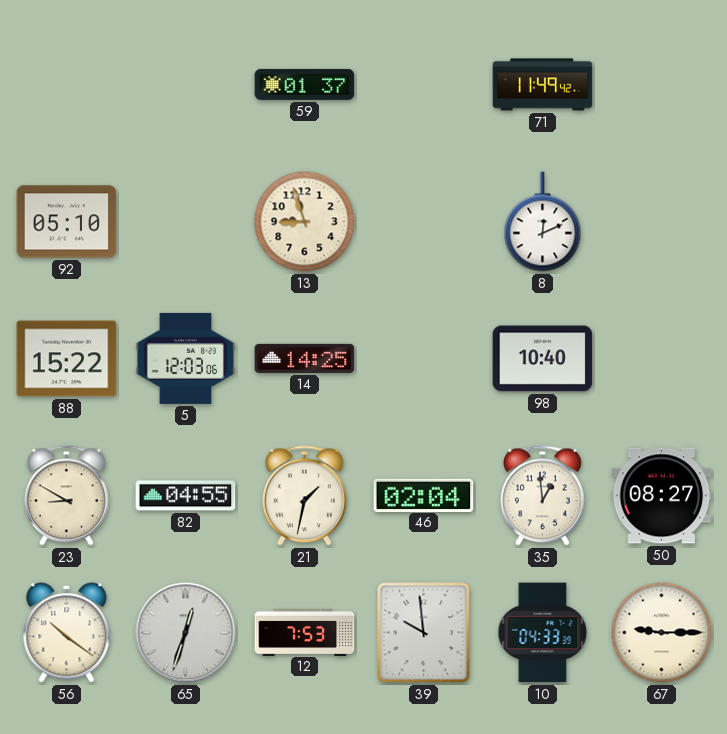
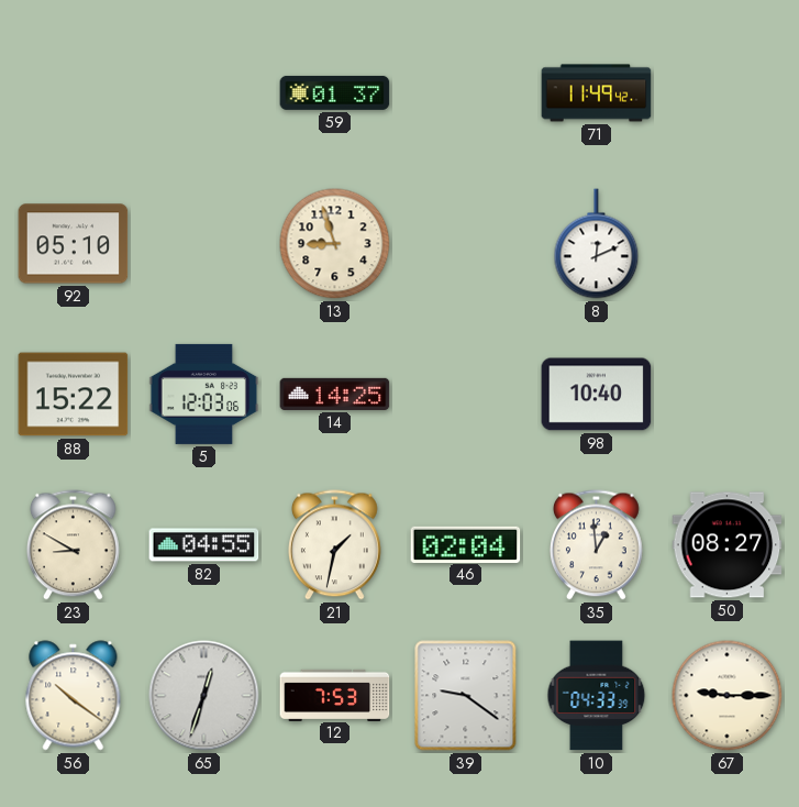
39: 9:59 -> 9:21 (466, 696)
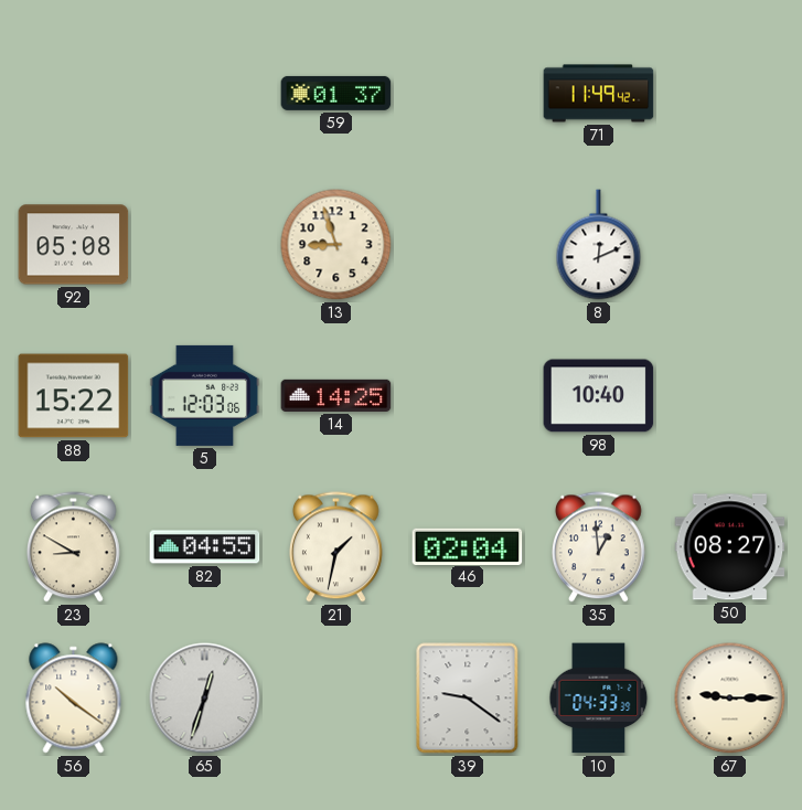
92: 05:10 -> 05:08 (74, 245)
12: 7:53 -> none (335, 695)
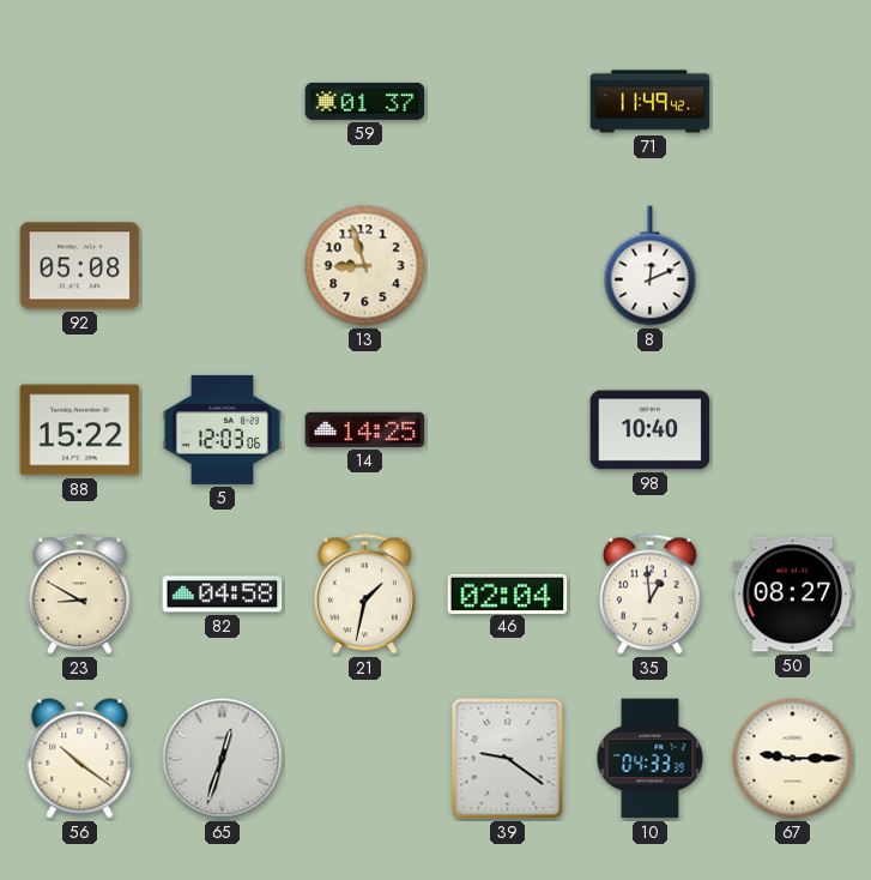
82: 04:55 -> 04:58 (223, 595)
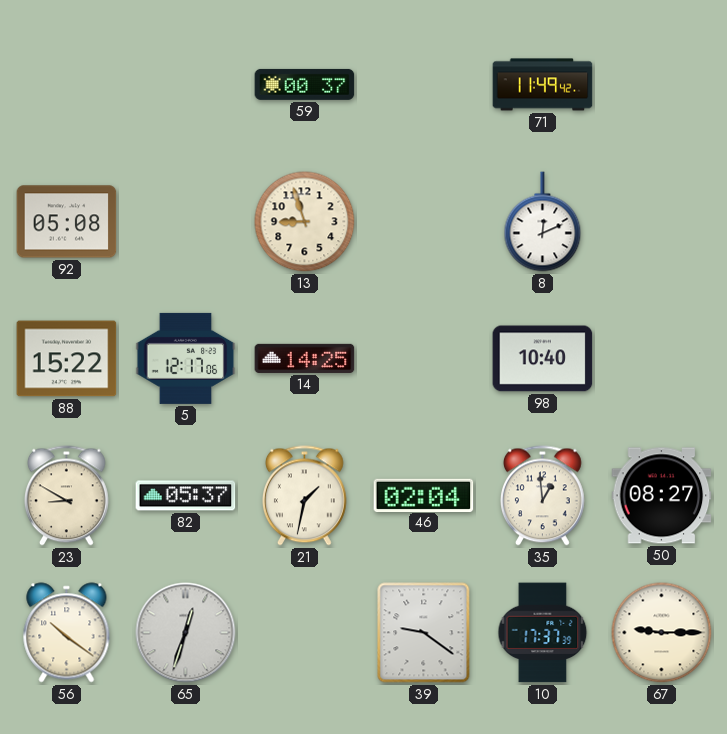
59: 01:37 -> 00:37 (305, 84)
5: 12:03 -> 12:17 (186, 358)
82: 04:58 -> 05:37 (186, 496)
10: 04:33 -> 17:37 (543, 633)
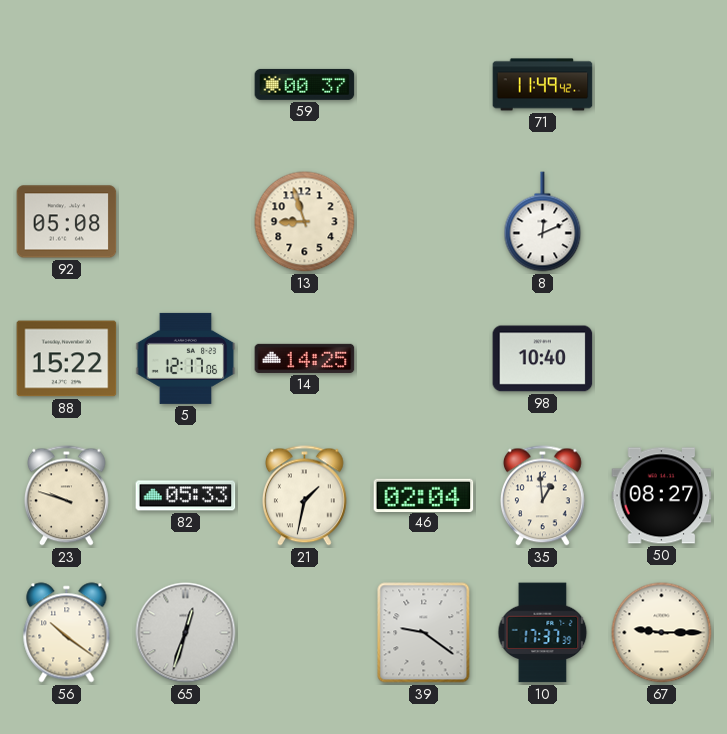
23: 8:50 -> 9:48 (66, 496)
82: 05:37 -> 05:33 (186, 496)
